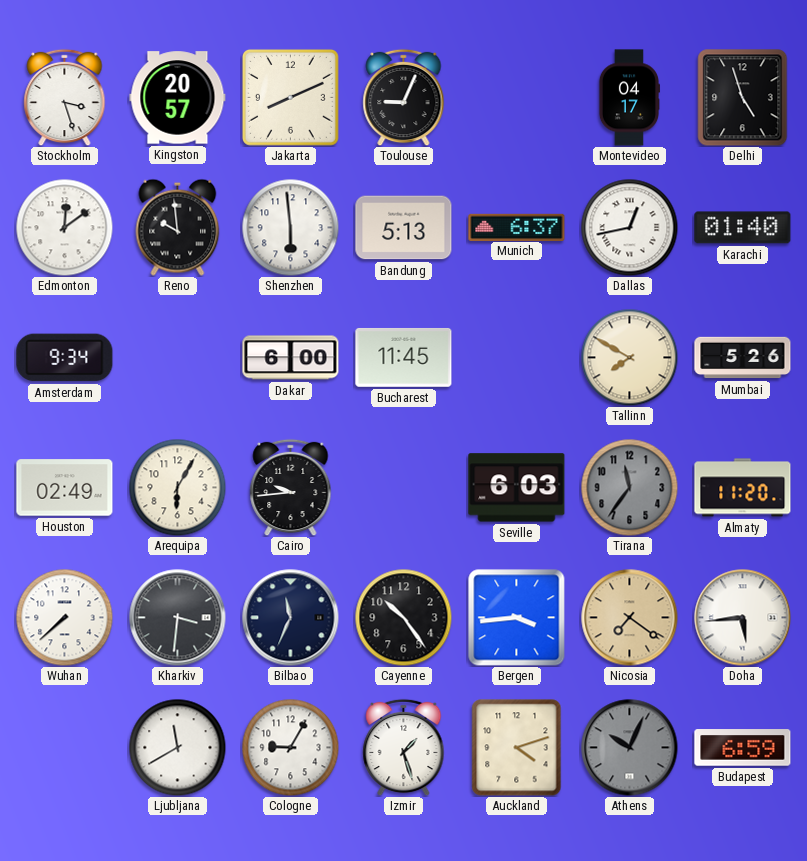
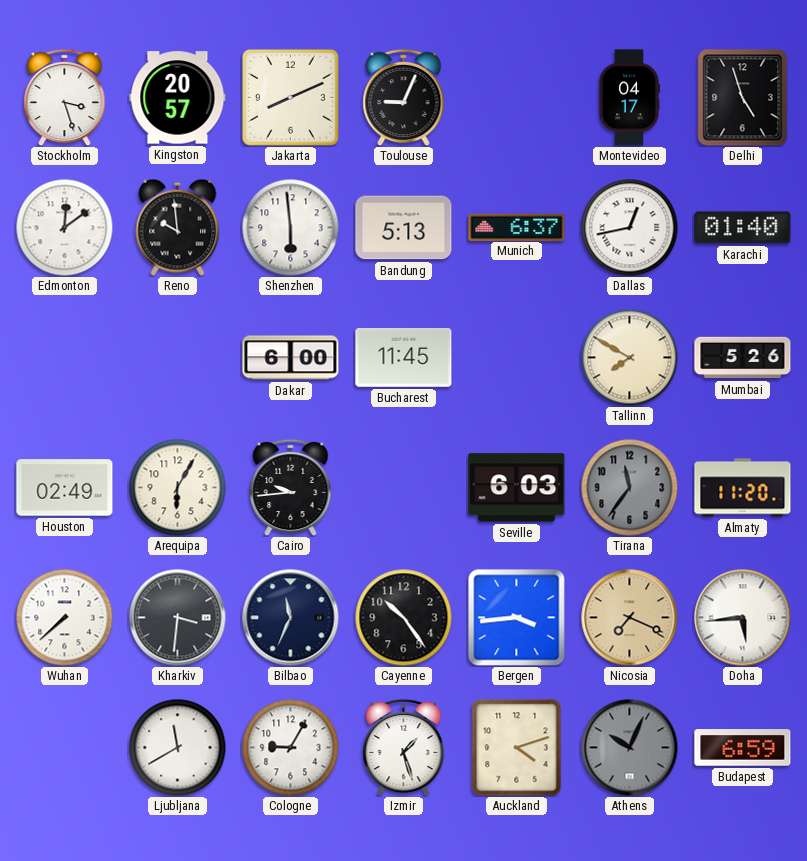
Amsterdam: 9:34 -> none (65, 358)
Nicosia: 7:21 -> 7:19 (630, 618)
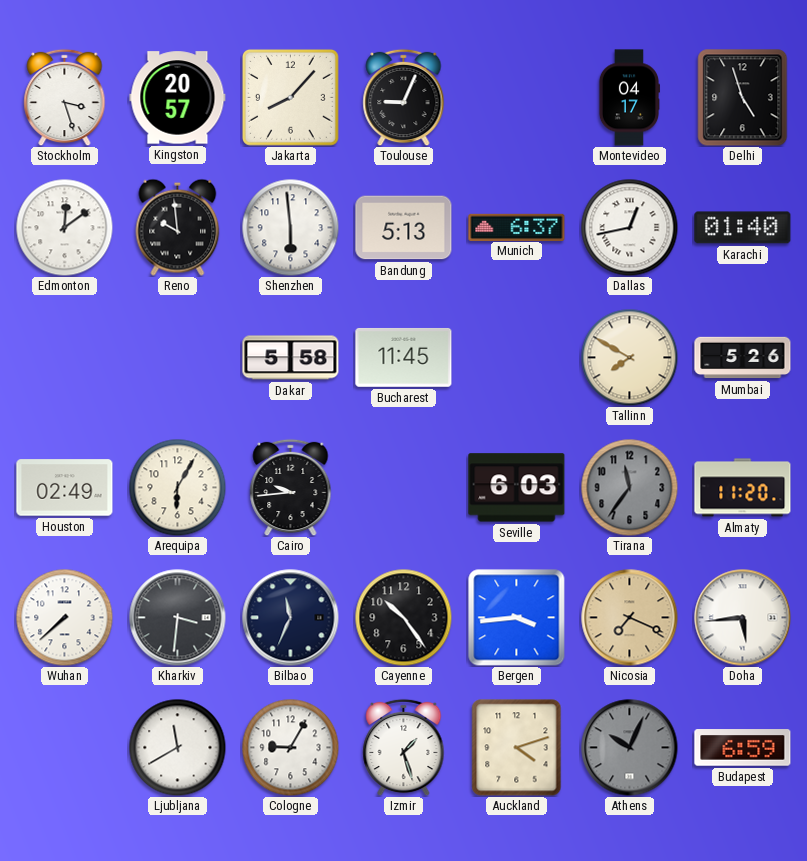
Jakarta: 8:11 -> 8:07 (290, 97)
Dakar: 6:00 -> 5:58 (291, 358)
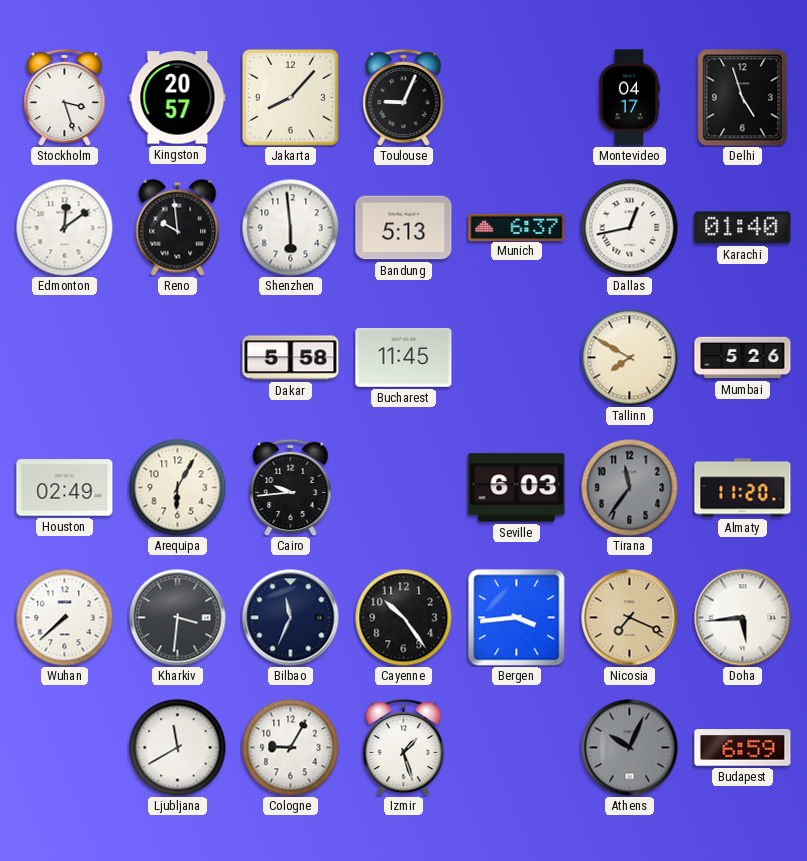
Auckland: 4:12 -> none (517, 748)
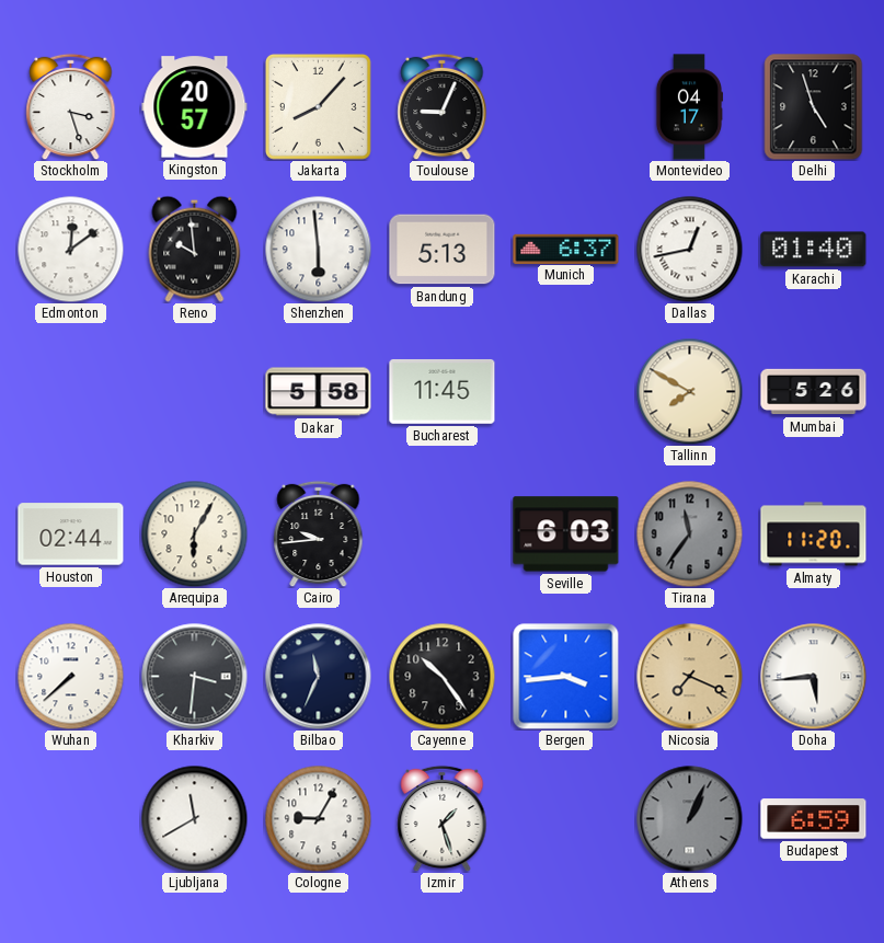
Houston: 02:49 -> 02:44 (71, 534)
Athens: 10:04 -> 1:04 (690, 819)
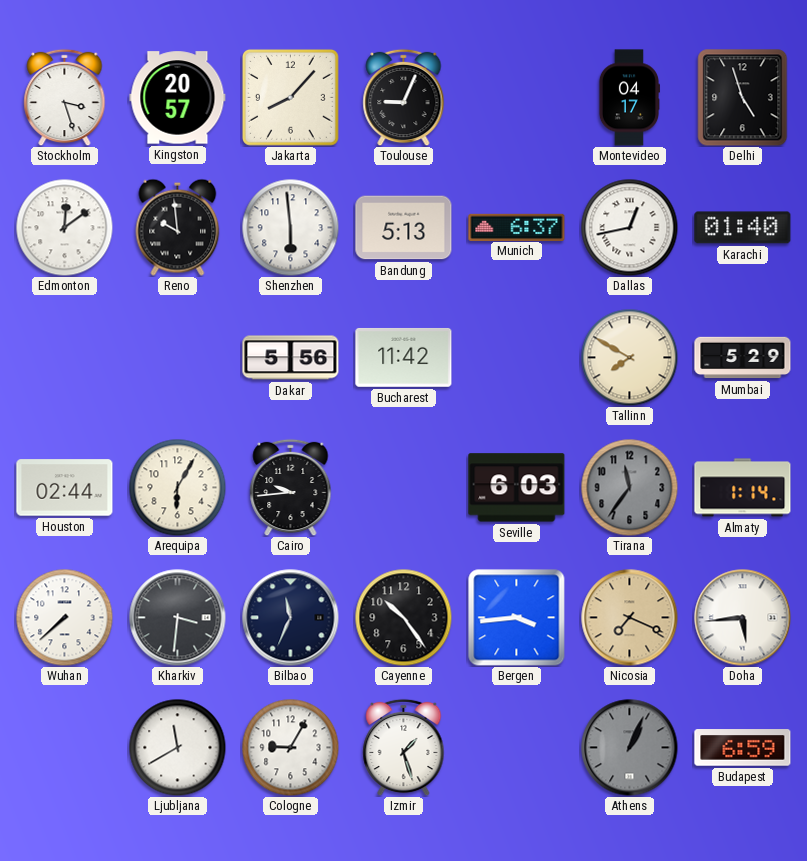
Dakar: 5:58 -> 5:56 (291, 358)
Bucharest: 11:45 -> 11:42 (404, 358)
Mumbai: 5:26 -> 5:29 (743, 358)
Almaty: 11:20 -> 1:14 (743, 488)
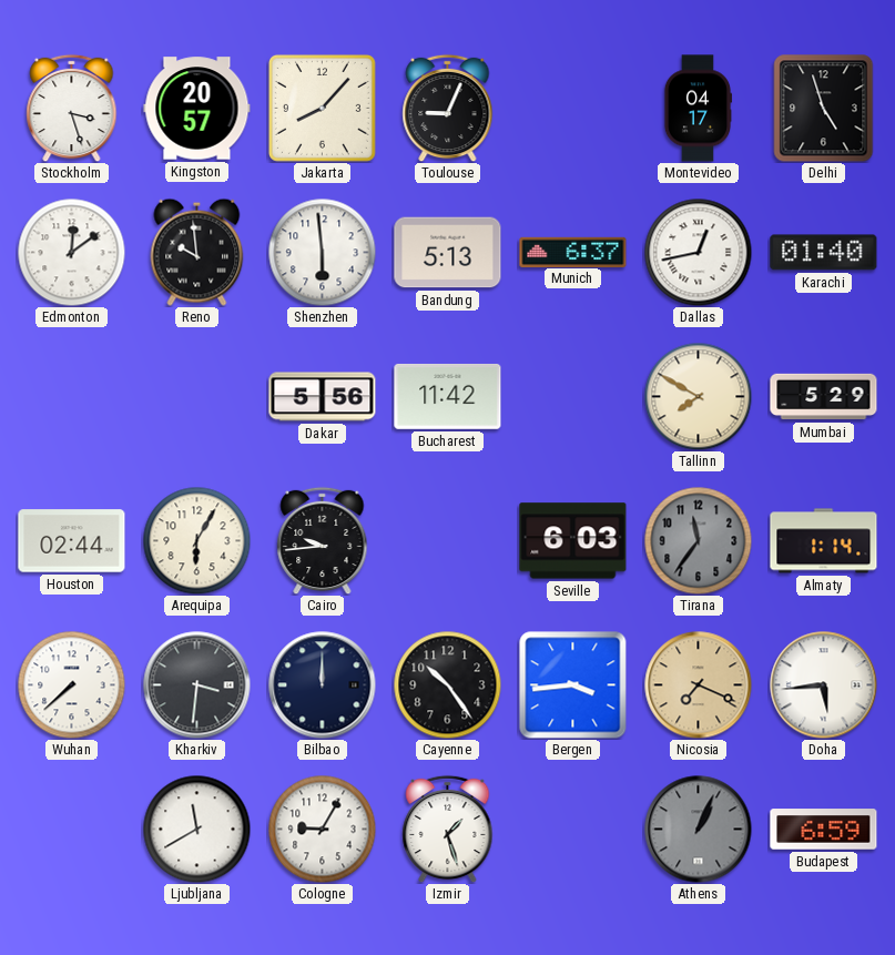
Bilbao: 11:34 -> 12:00 (323, 685)
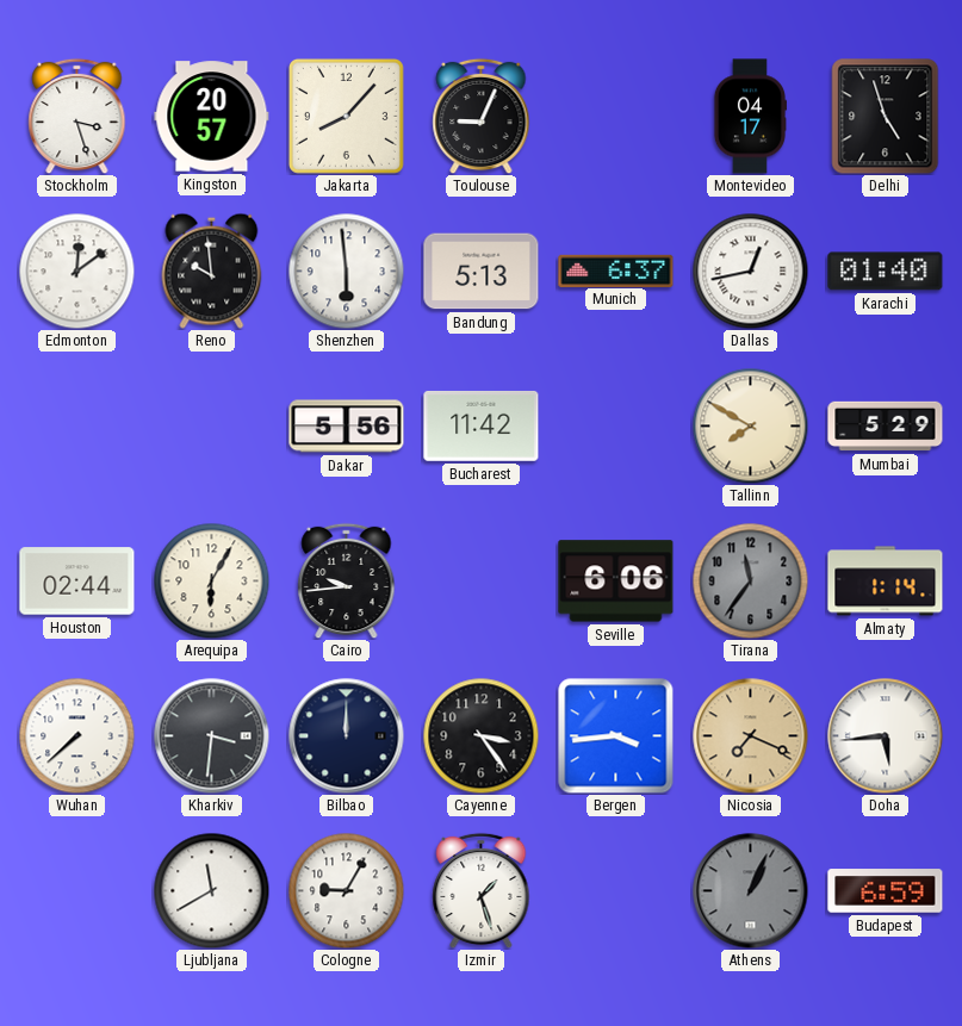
Seville: 6:03 -> 6:06 (616, 582)
Cayenne: 10:24 -> 3:24 (480, 735)
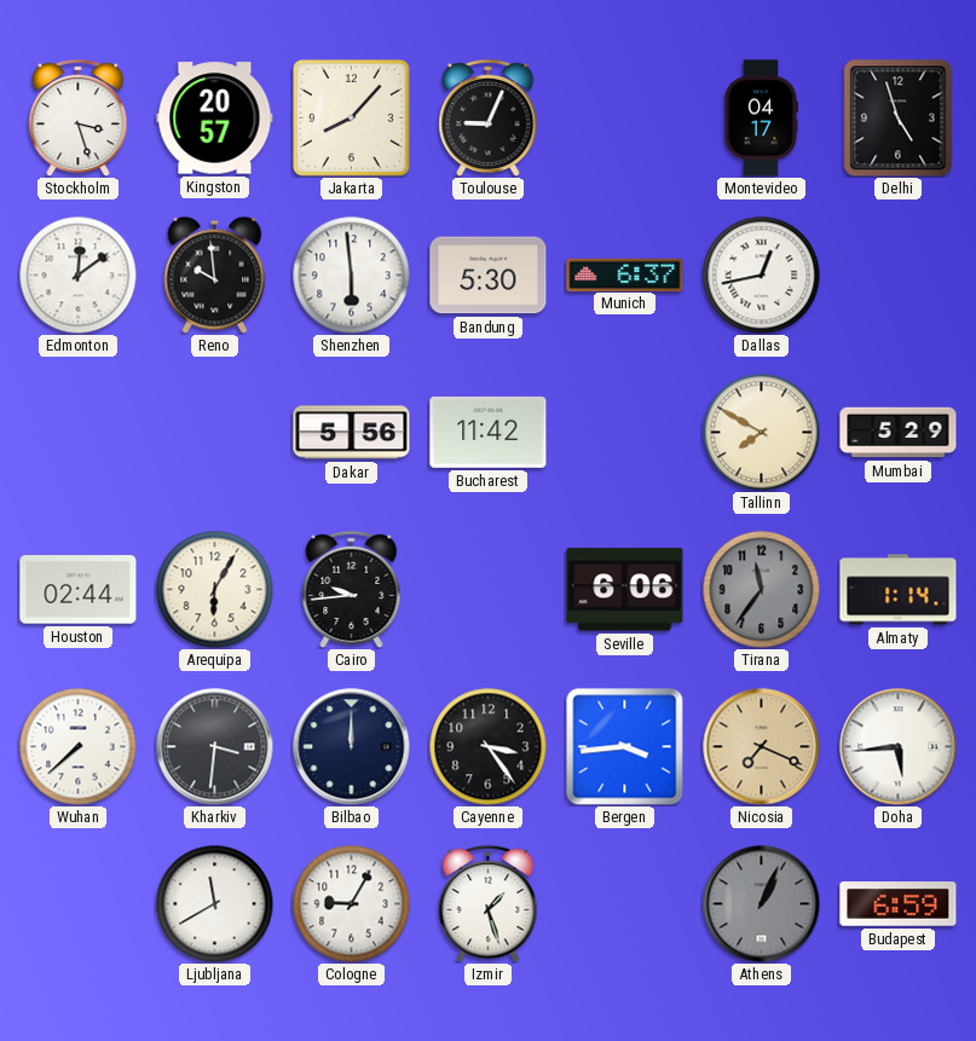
Bandung: 5:13 -> 5:30 (489, 276)
Karachi: 01:40 -> none (886, 272)
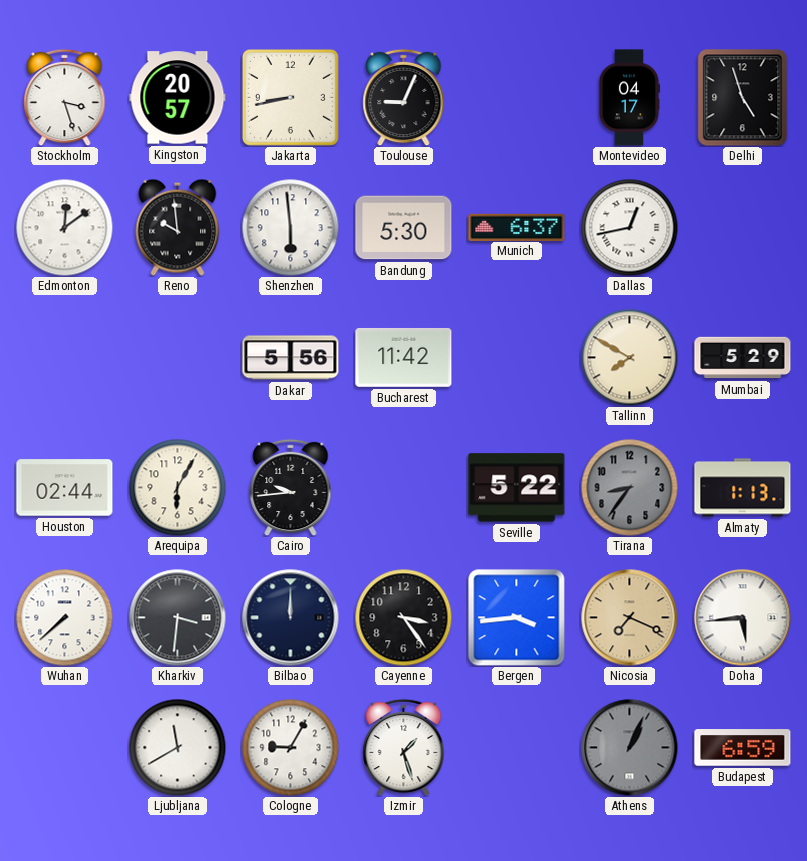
Jakarta: 8:07 -> 8:43 (290, 97)
Seville: 6:06 -> 5:22 (517, 488)
Tirana: 11:36 -> 8:36 (629, 487)
Almaty: 1:14 -> 1:13 (743, 488)
